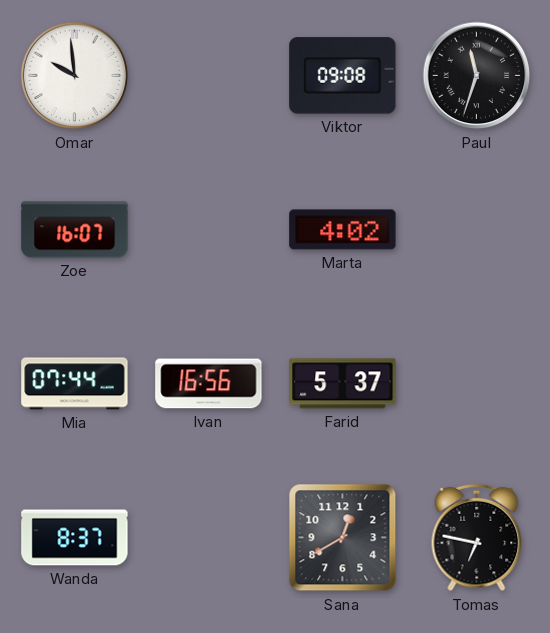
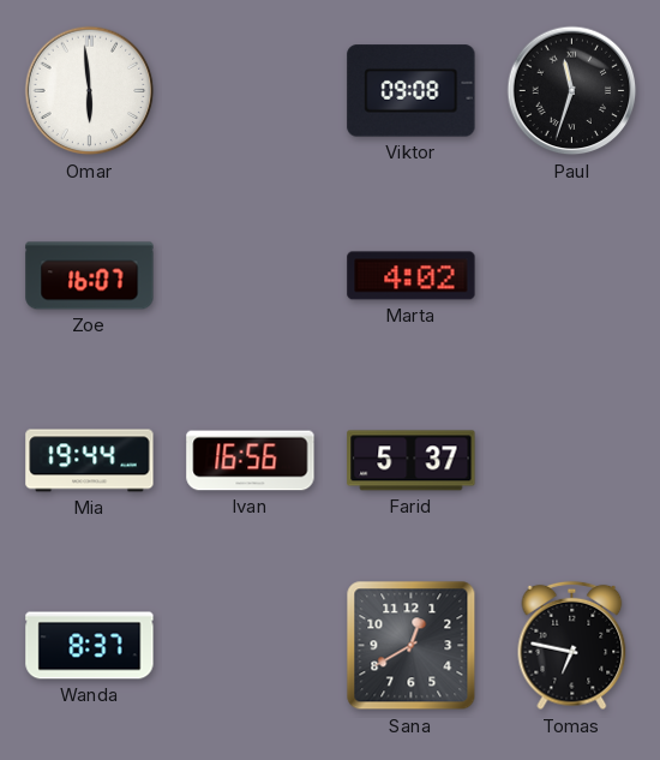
Omar: 9:59 -> 5:59 (90, 91)
Mia: 07:44 -> 19:44 (90, 461)
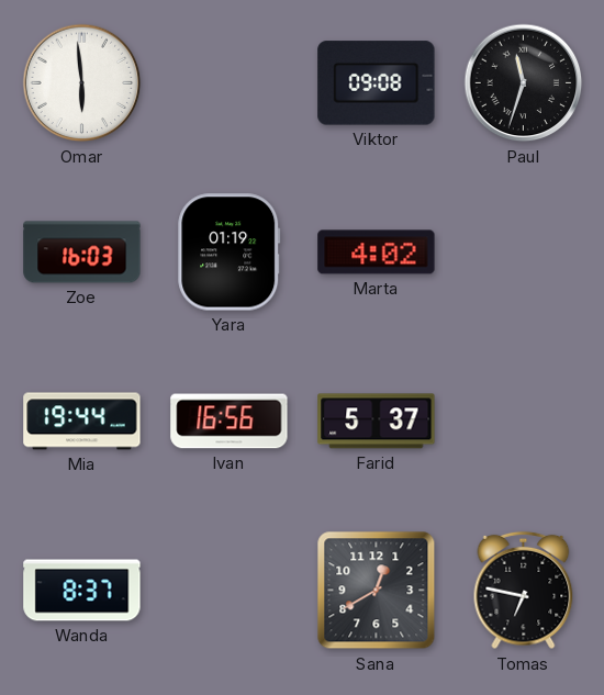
Zoe: 16:07 -> 16:03 (82, 253)
Yara: none -> 01:19 (230, 253)
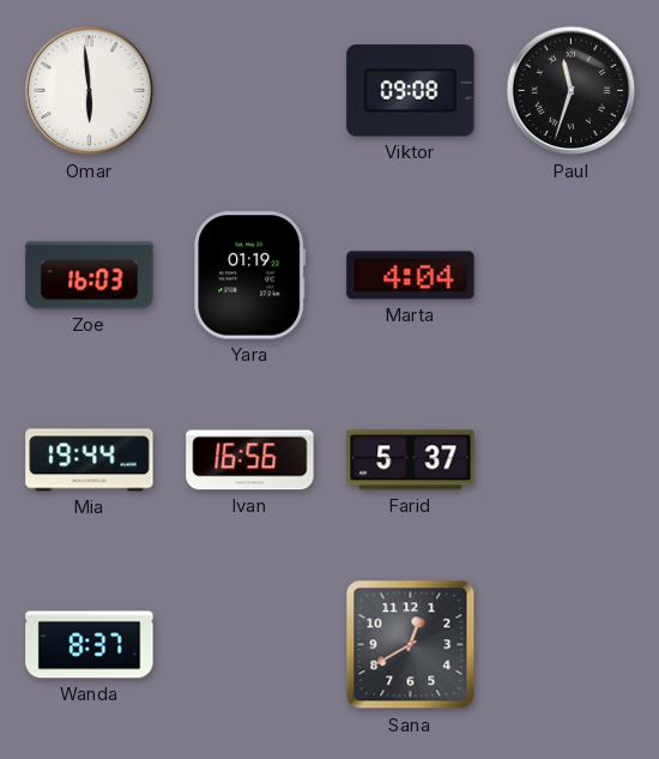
Marta: 4:02 -> 4:04 (411, 276)
Tomas: 6:47 -> none (524, 591)
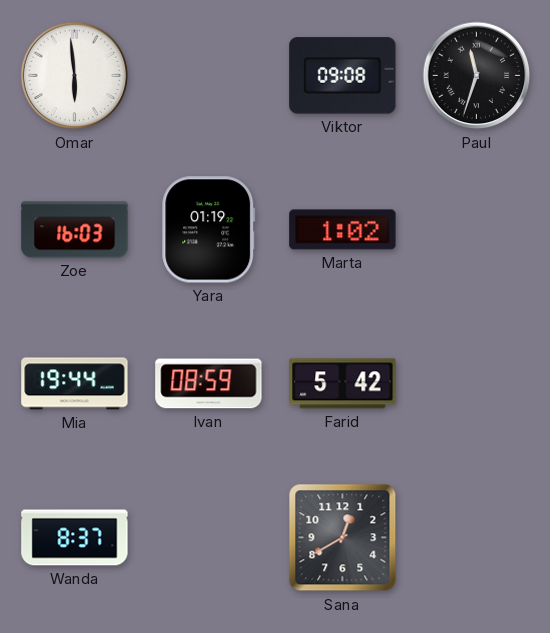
Marta: 4:04 -> 1:02 (343, 230)
Ivan: 16:56 -> 08:59 (209, 384)
Farid: 5:37 -> 5:42 (343, 384)
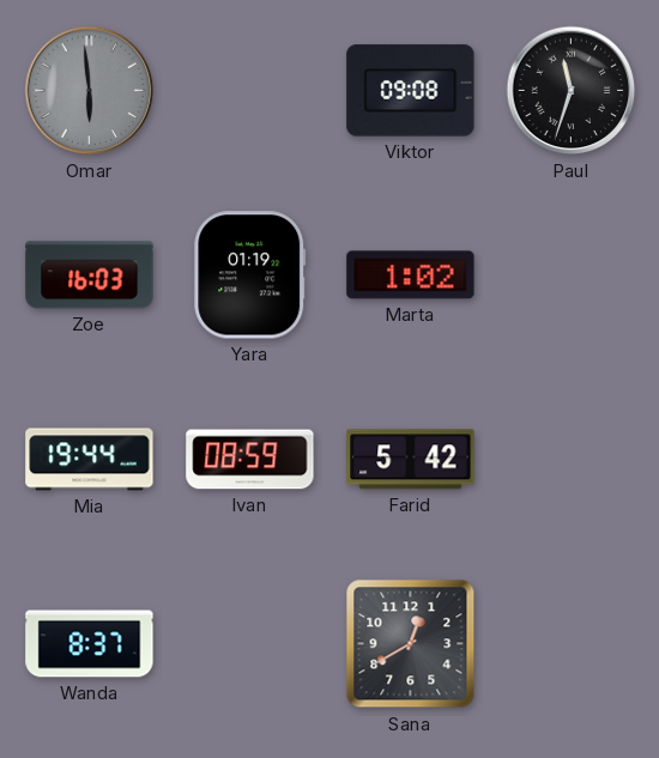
Omar dial: white -> grey (90, 91)
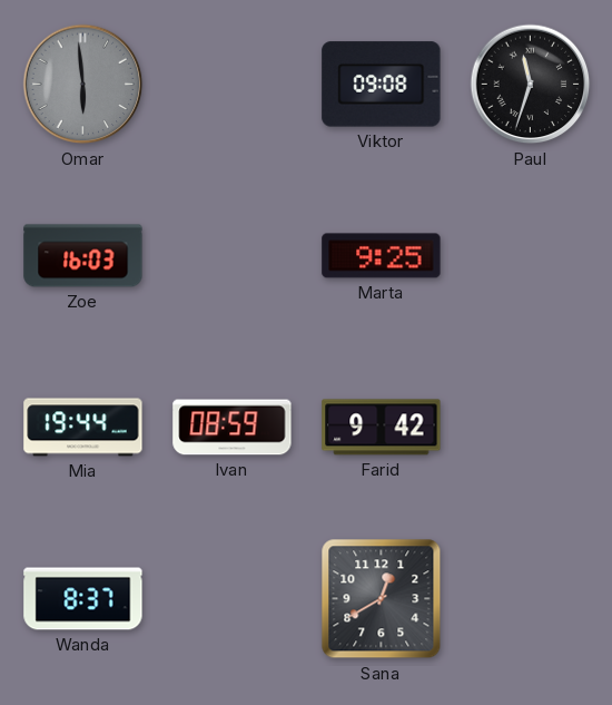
Yara: 01:19 -> none (250, 275)
Marta: 1:02 -> 9:25 (382, 256)
Farid: 5:42 -> 9:42 (382, 428)
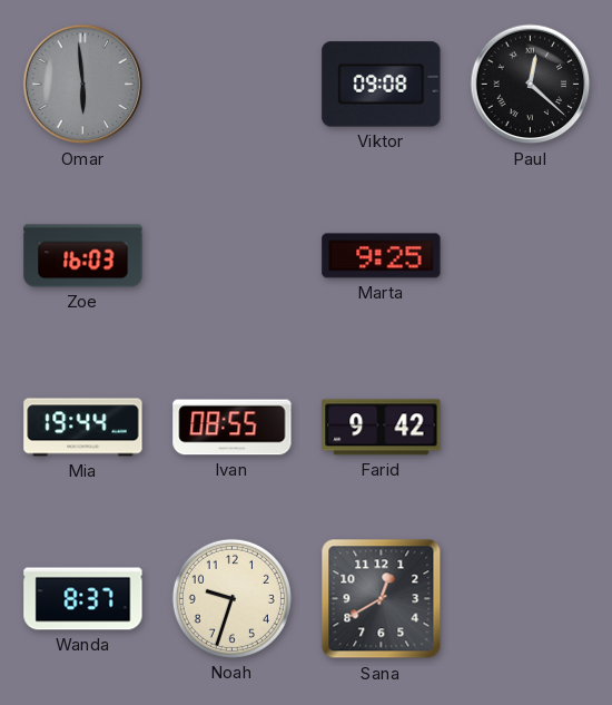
Paul: 11:33 -> 12:22 (531, 85)
Ivan: 08:59 -> 08:55 (233, 428)
Noah: none -> 9:33 (231, 598)
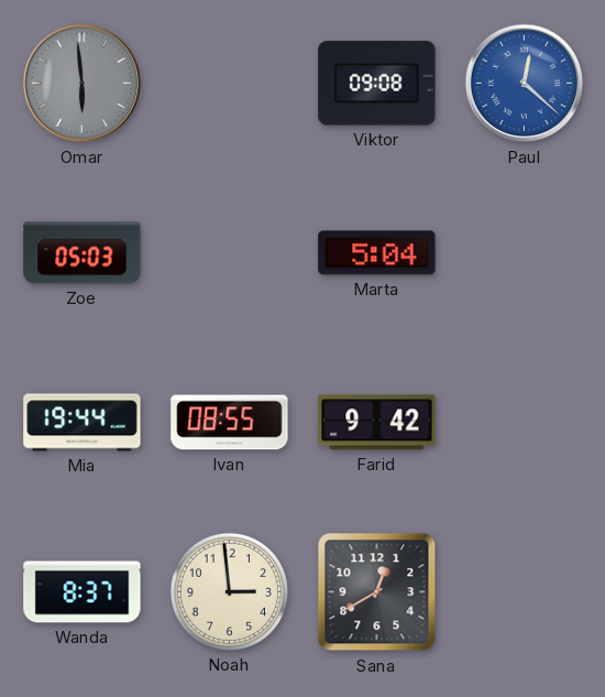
Paul dial: black -> blue (525, 84)
Zoe: 16:03 -> 05:03 (82, 253)
Marta: 9:25 -> 5:04 (377, 253)
Noah: 9:33 -> 2:59 (229, 591)
